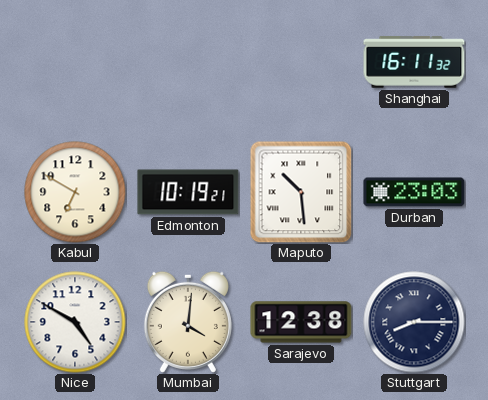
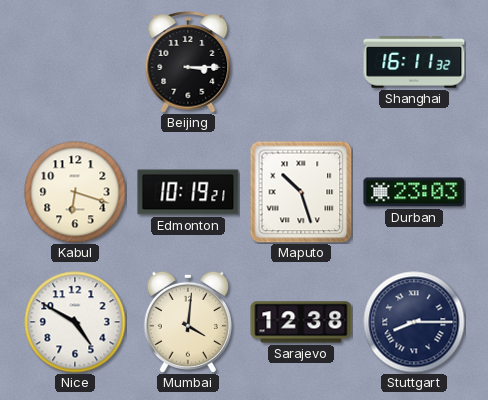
Beijing: none -> 3:15 (188, 62)
Kabul: 6:50 -> 6:18 (75, 192)
Maputo: 10:29 -> 10:27 (301, 192)
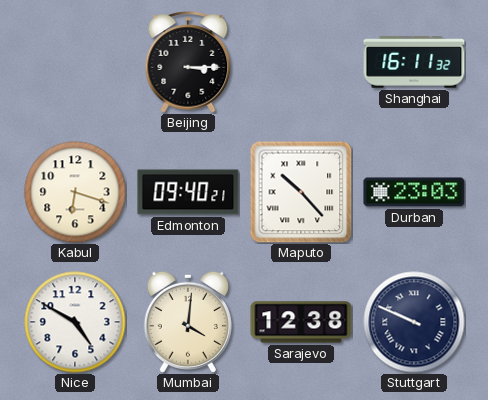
Edmonton: 10:19 -> 09:40 (188, 192)
Maputo: 10:27 -> 10:23 (301, 192)
Stuttgart: 8:15 -> 9:49 (414, 322)
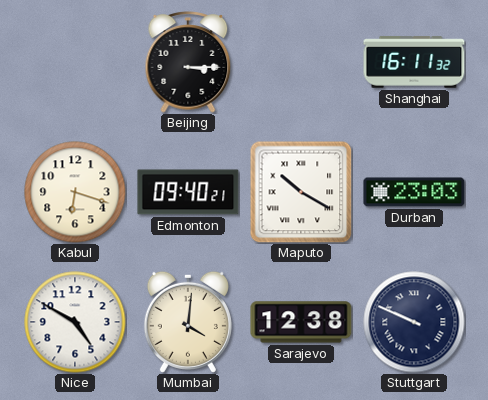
Maputo: 10:23 -> 10:20 (301, 192)
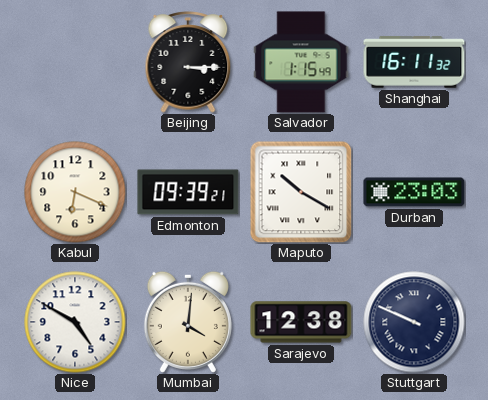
Salvador: none -> 1:15 (301, 62)
Kabul: 6:18 -> 6:19 (75, 192)
Edmonton: 09:40 -> 09:39 (188, 192)
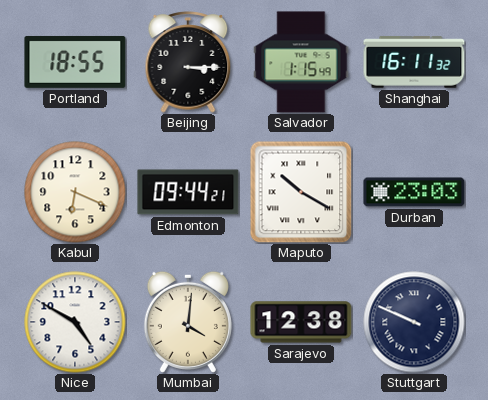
Portland: none -> 18:55 (75, 62)
Edmonton: 09:39 -> 09:44 (188, 192)
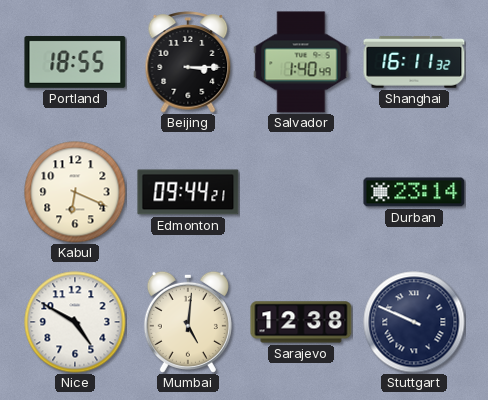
Salvador: 1:15 -> 1:40 (301, 62)
Maputo: 10:20 -> none (301, 192)
Durban: 23:03 -> 23:14 (414, 192)
Mumbai: 4:01 -> 5:01 (188, 322)
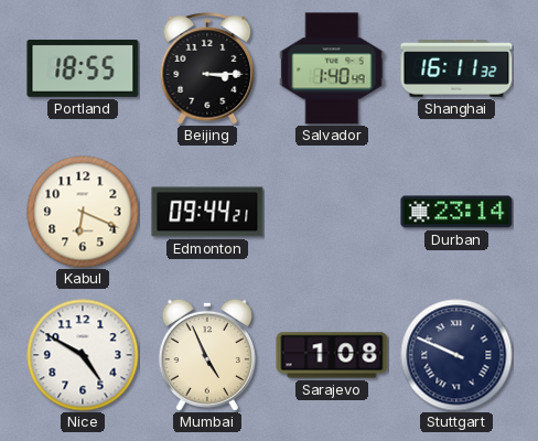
Mumbai: 5:01 -> 4:56 (207, 355)
Sarajevo: 12:38 -> 1:08 (332, 355)
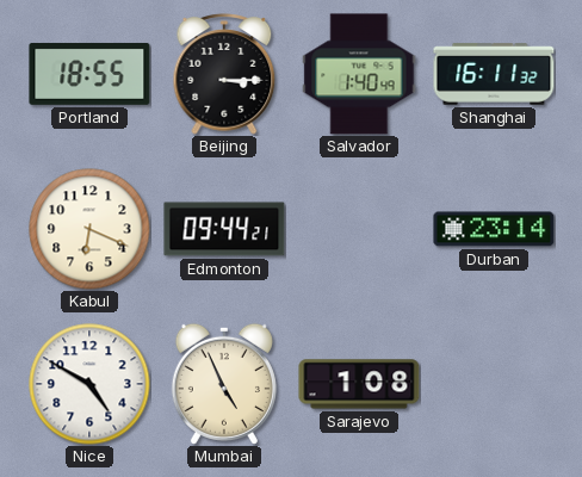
Stuttgart: 9:49 -> none (456, 355)
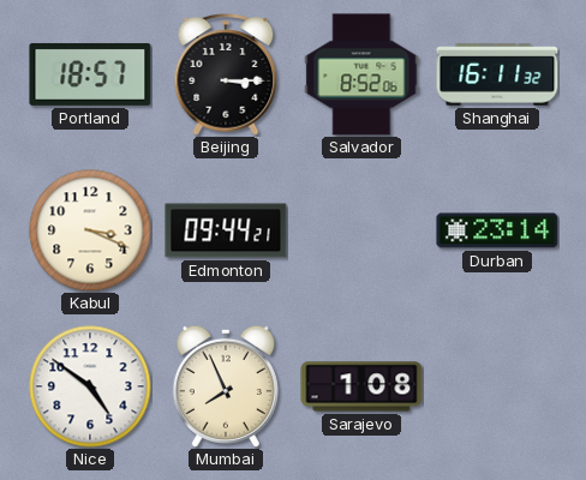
Portland: 18:55 -> 18:57 (90, 74)
Salvador: 1:40 -> 8:52 (361, 74)
Kabul: 6:19 -> 3:19 (90, 230)
Nice: 4:50 -> 4:51 (90, 386)
Mumbai: 4:56 -> 7:56 (226, 386)
